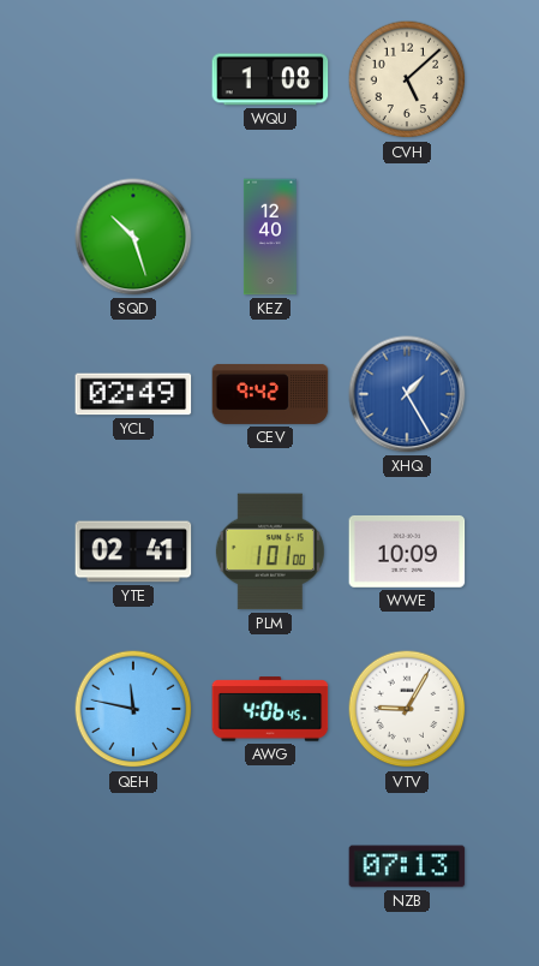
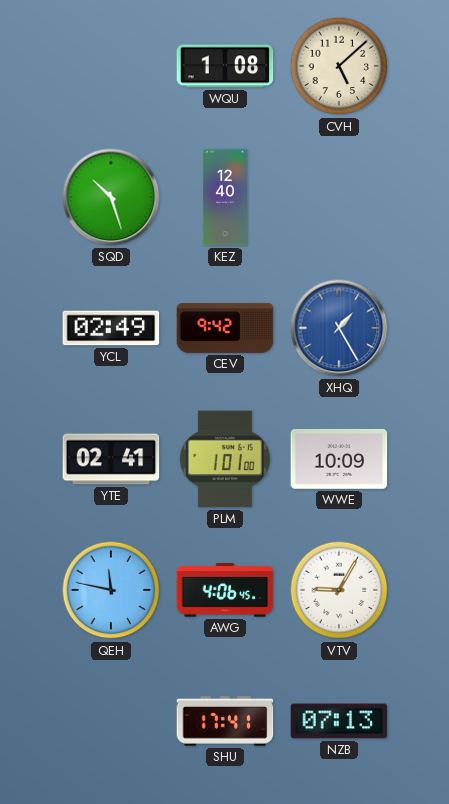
SHU: none -> 17:41 (225, 721)
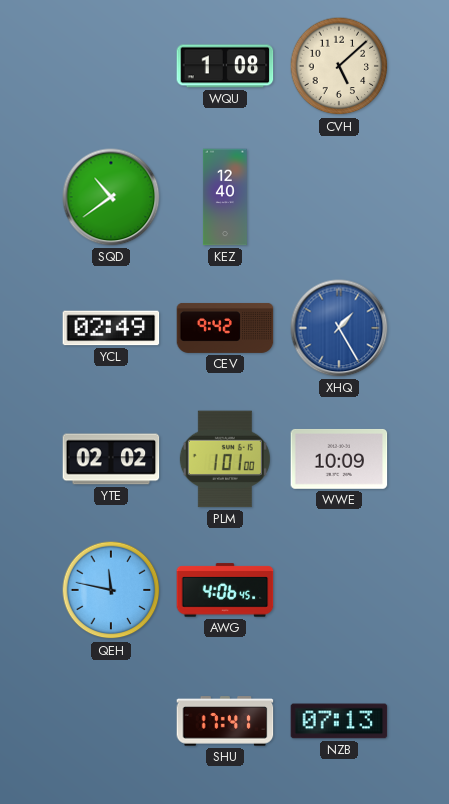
SQD: 10:27 -> 10:39 (111, 197)
YTE: 02:41 -> 02:02 (111, 459)
VTV: 9:05 -> none (339, 590)
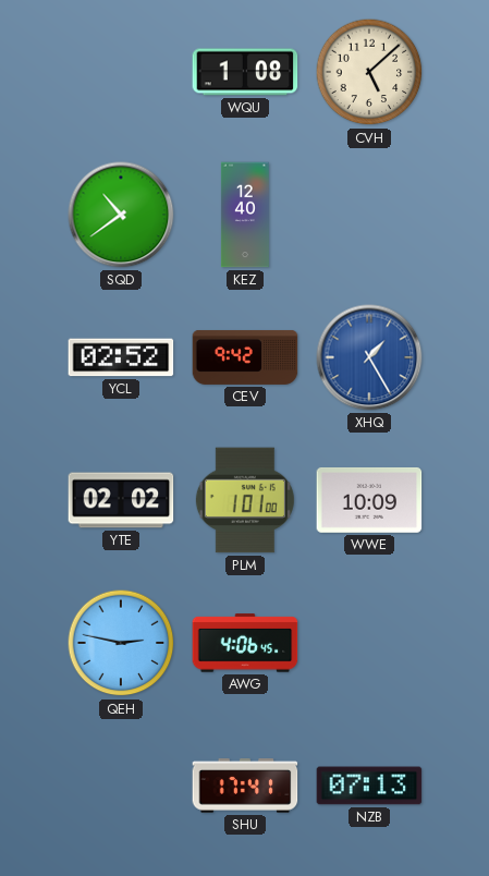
YCL: 02:49 -> 02:52 (121, 357)
QEH: 11:47 -> 2:47 (121, 643)
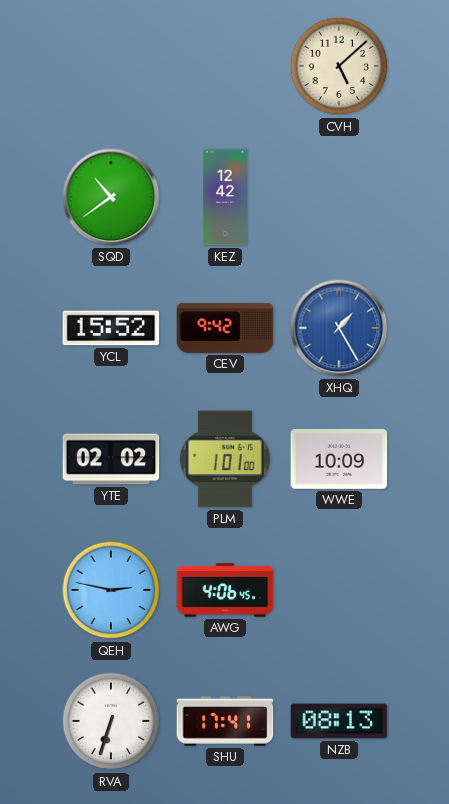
WQU: 1:08 -> none (245, 72)
KEZ: 12:40 -> 12:42 (225, 197)
YCL: 02:52 -> 15:52 (111, 328)
RVA: none -> 6:33 (111, 721)
NZB: 07:13 -> 08:13 (339, 721)
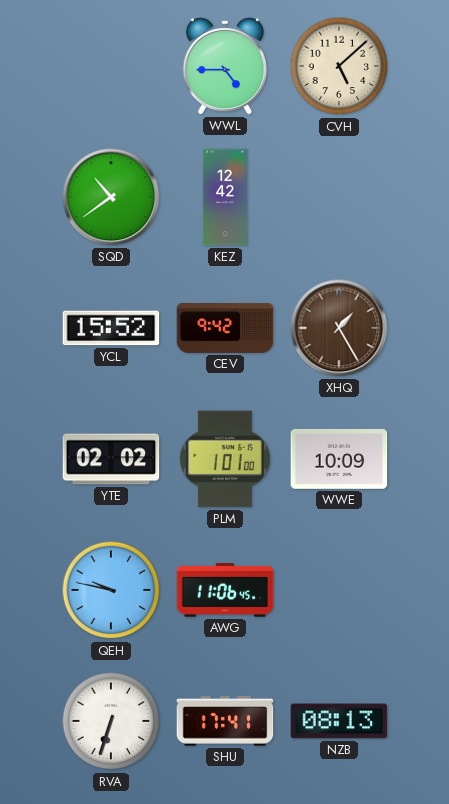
WWL: none -> 4:45 (225, 66)
XHQ dial: blue -> brown (339, 328)
QEH: 2:47 -> 9:47 (111, 590)
AWG: 4:06 -> 11:06 (225, 590)
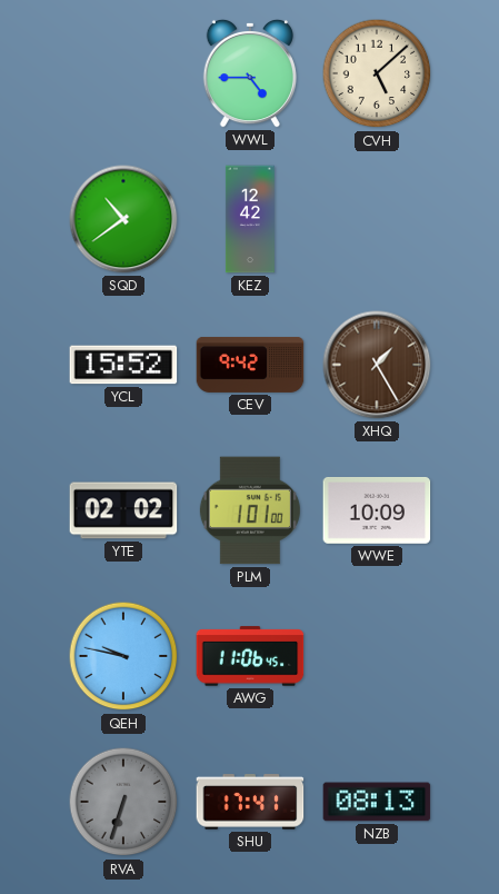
RVA dial: white -> grey (123, 802)
